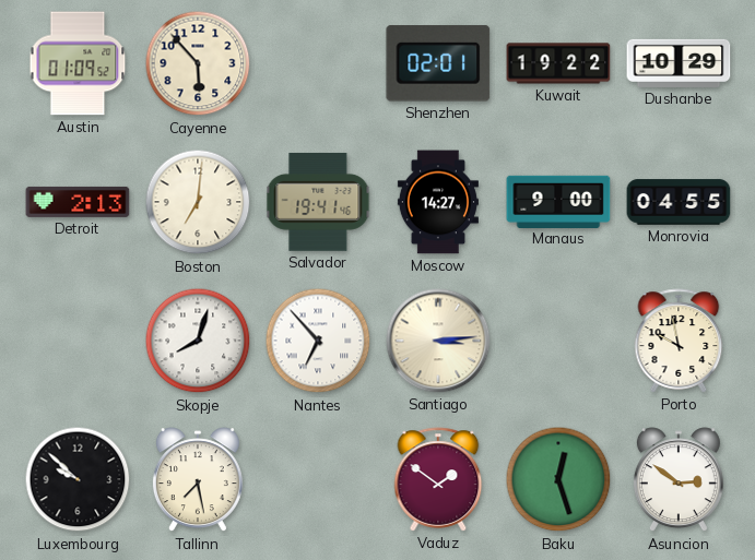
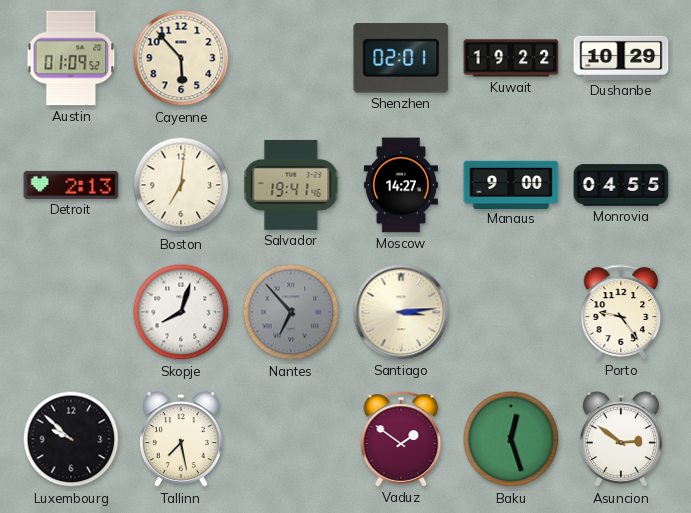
Nantes dial: white -> grey (291, 312)
Porto: 9:58 -> 9:24 (621, 312)
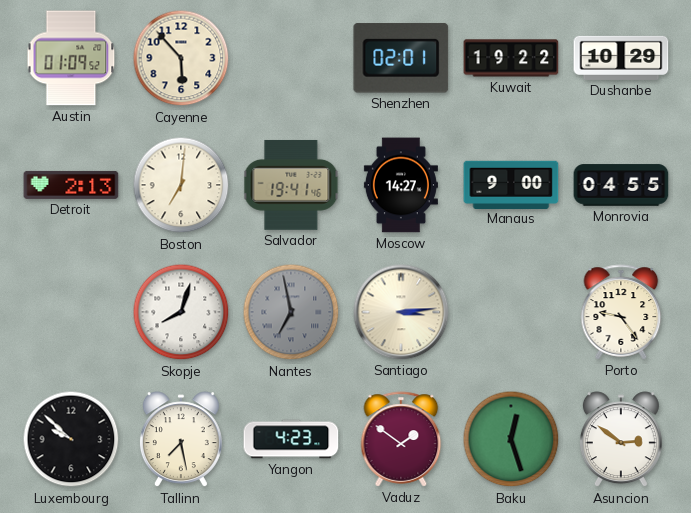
Nantes: 6:53 -> 6:58 (291, 312)
Yangon: none -> 4:23 (291, 439)
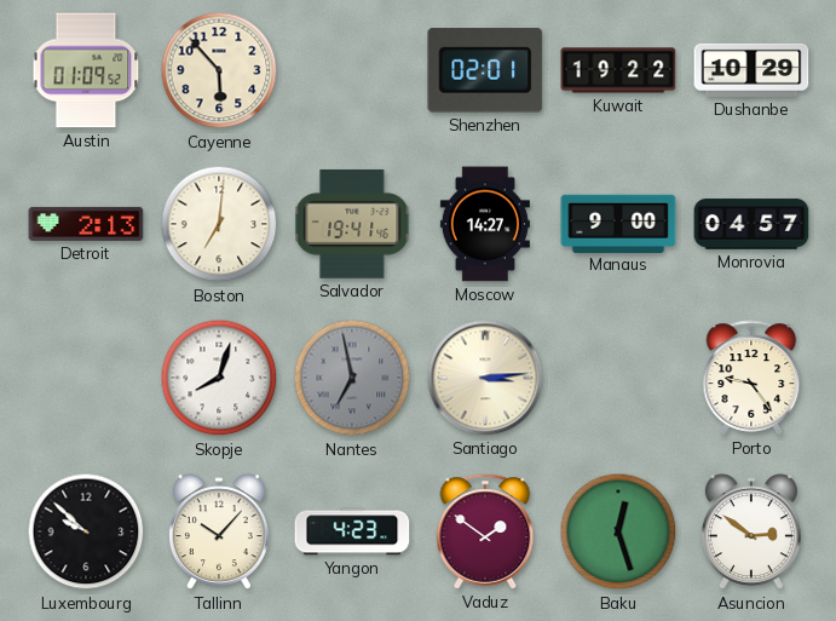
Monrovia: 04:55 -> 04:57 (751, 224)
Tallinn: 7:28 -> 10:07 (219, 533)
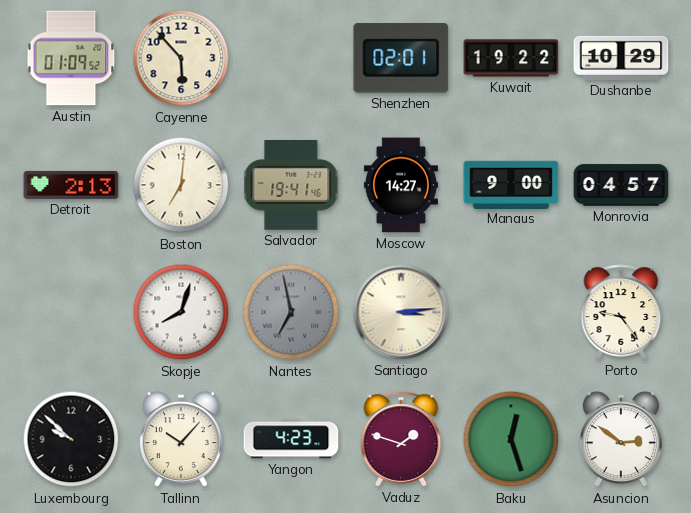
Vaduz: 1:51 -> 1:48 (401, 439)
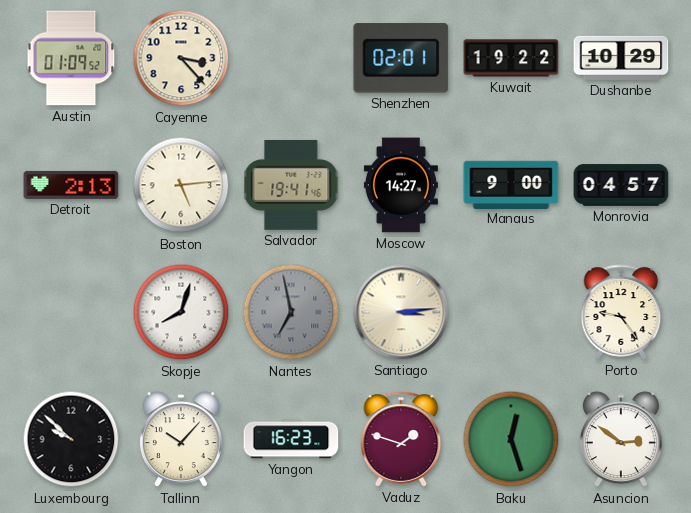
Cayenne: 5:53 -> 3:23 (181, 58)
Boston: 7:01 -> 5:14 (181, 185)
Yangon: 4:23 -> 16:23 (291, 439)
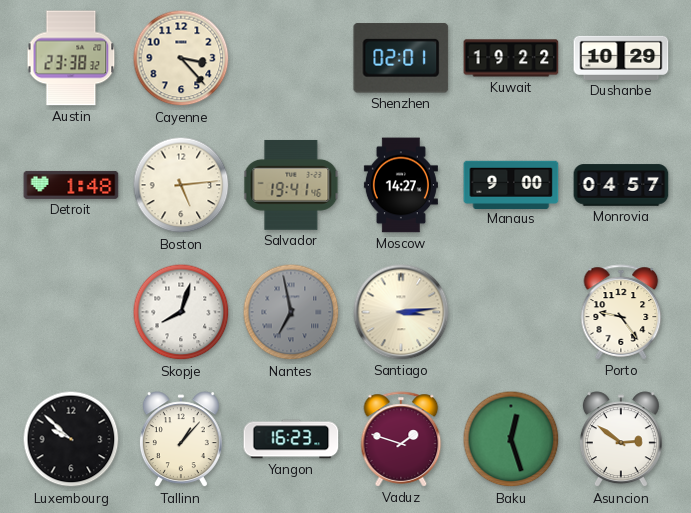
Austin: 01:09 -> 23:38 (71, 58)
Detroit: 2:13 -> 1:48 (71, 185)
Tallinn: 10:07 -> 1:07 (181, 440)
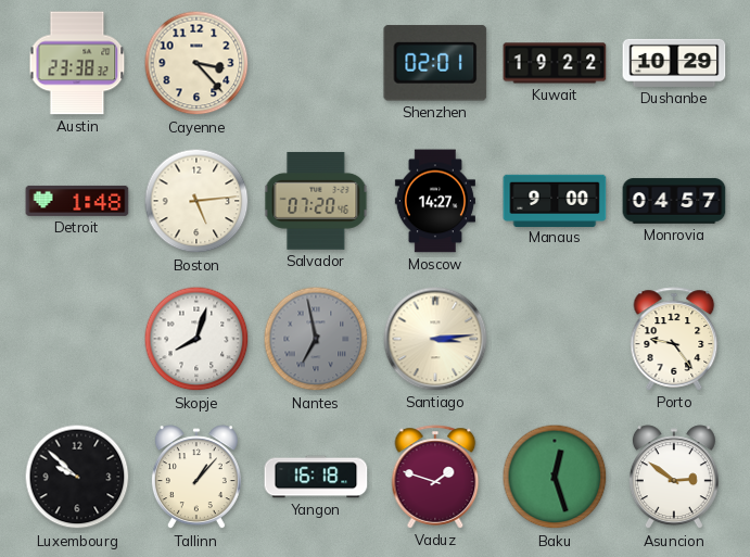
Salvador: 19:41 -> 07:20 (316, 201)
Yangon: 16:23 -> 16:18 (316, 477)
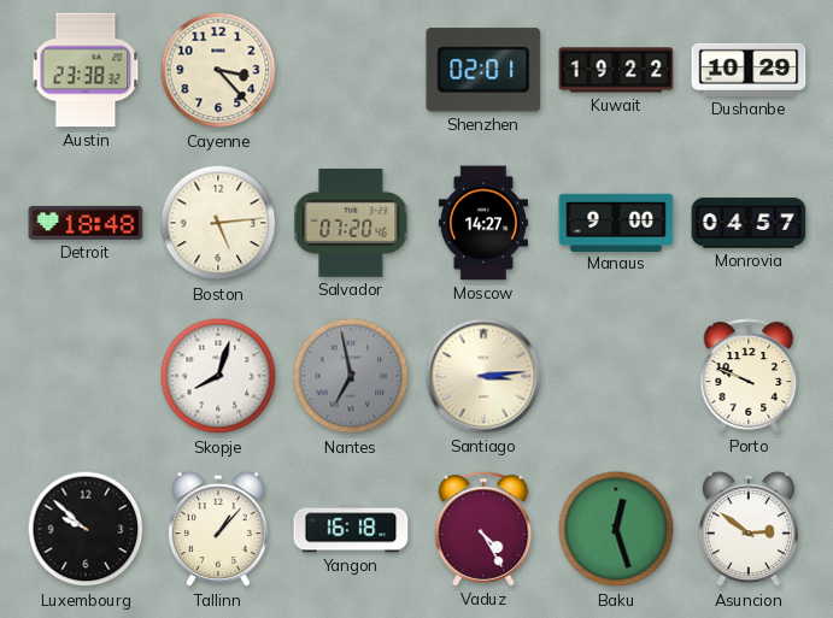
Detroit: 1:48 -> 18:48 (86, 223)
Porto: 9:24 -> 9:49 (749, 376)
Vaduz: 1:48 -> 4:25 (483, 529)
